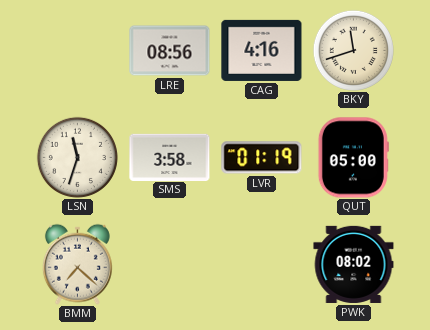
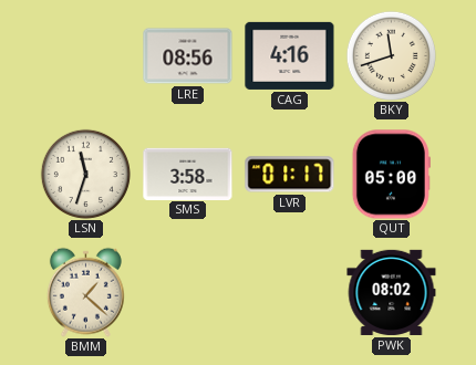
LVR: 01:19 -> 01:17 (290, 175)
BMM: 7:22 -> 1:22 (85, 292)
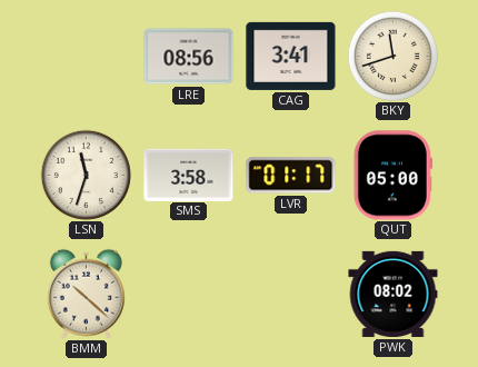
CAG: 4:16 -> 3:41 (291, 56)
BMM: 1:22 -> 10:22 (86, 294)
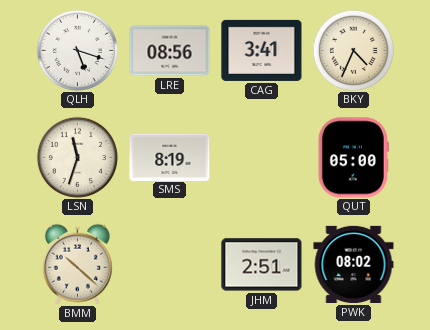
QLH: none -> 5:18 (77, 50)
BKY: 11:42 -> 4:34 (353, 50)
SMS: 3:58 -> 8:19 (170, 157)
LVR: 01:17 -> none (291, 176)
JHM: none -> 2:51 (262, 265)
